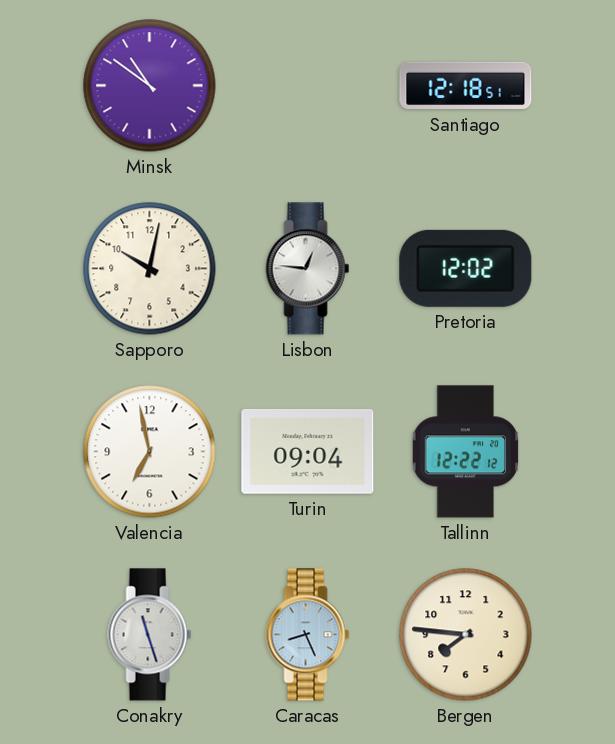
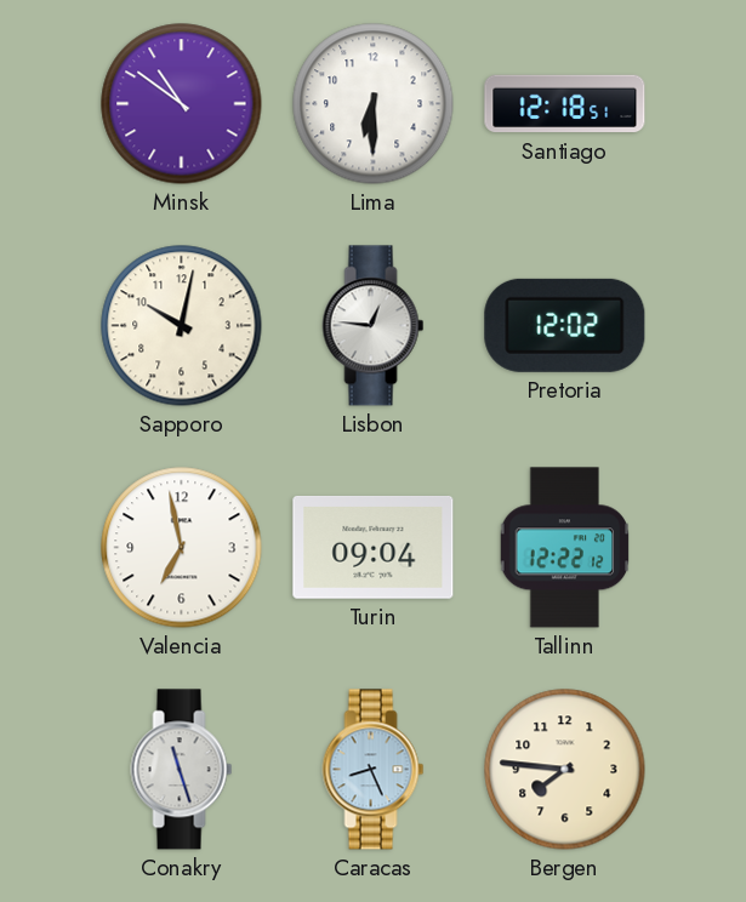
Lima: none -> 6:30 (374, 104)
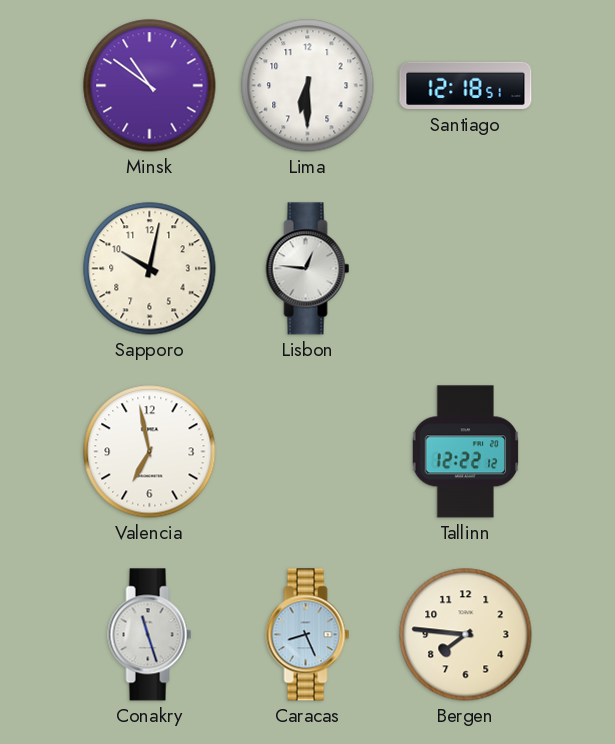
Pretoria: 12:02 -> none (565, 325)
Turin: 09:04 -> none (374, 547)
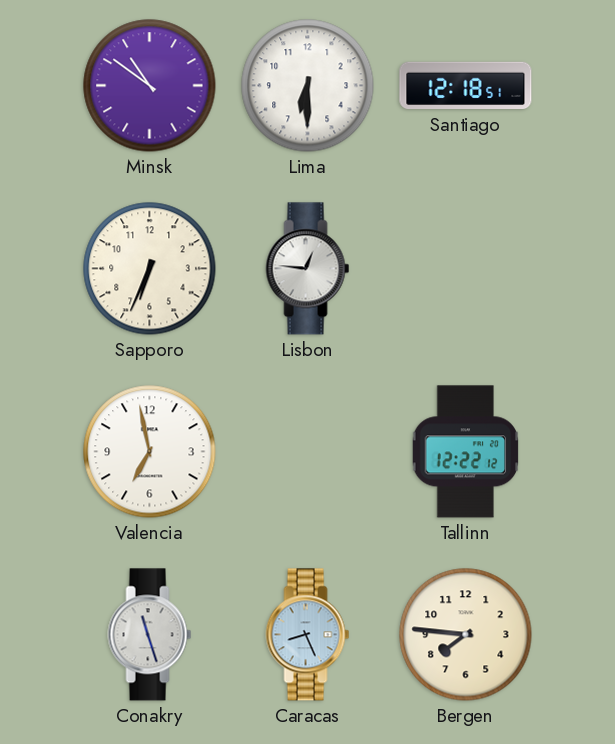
Sapporo: 10:02 -> 6:34 (150, 269)
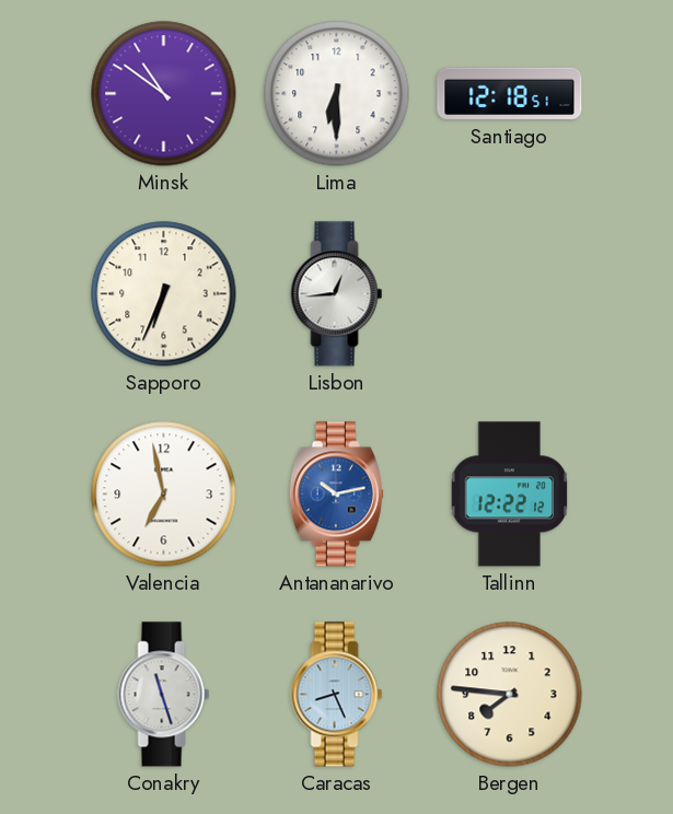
Lisbon: 12:46 -> 12:44 (337, 294)
Antananarivo: none -> 10:13 (336, 495)
